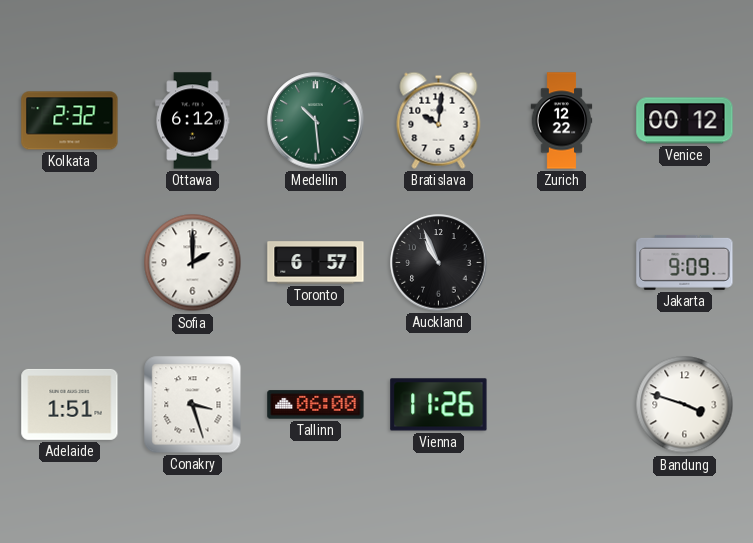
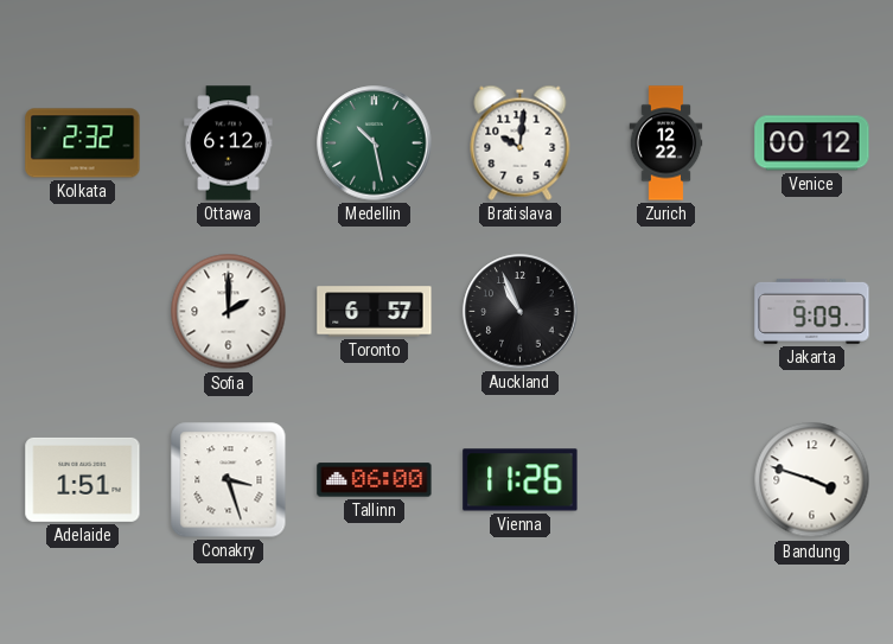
Medellin: 10:29 -> 10:28 (375, 144)
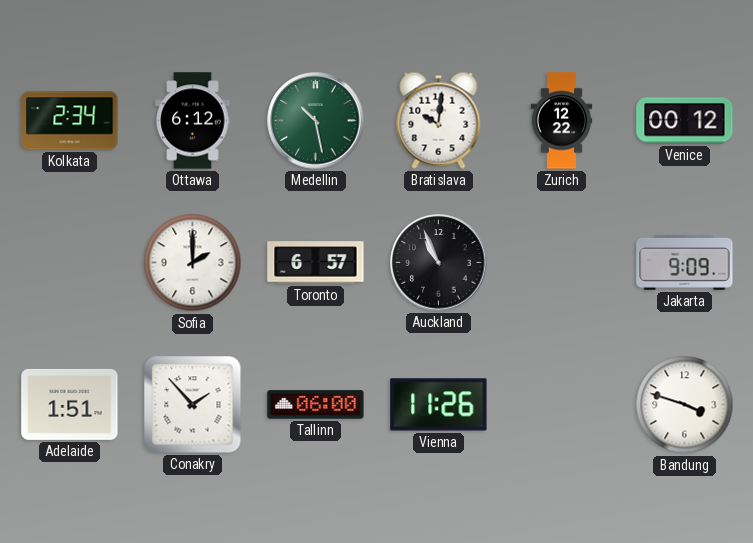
Kolkata: 2:32 -> 2:34 (70, 121)
Conakry: 3:27 -> 1:53 (193, 405)
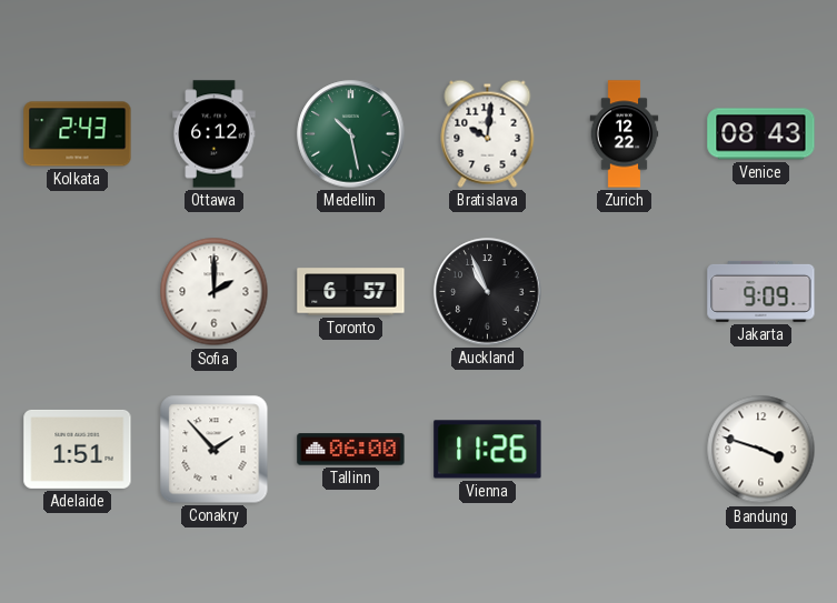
Kolkata: 2:34 -> 2:43 (78, 134)
Venice: 00:12 -> 08:43 (761, 134)
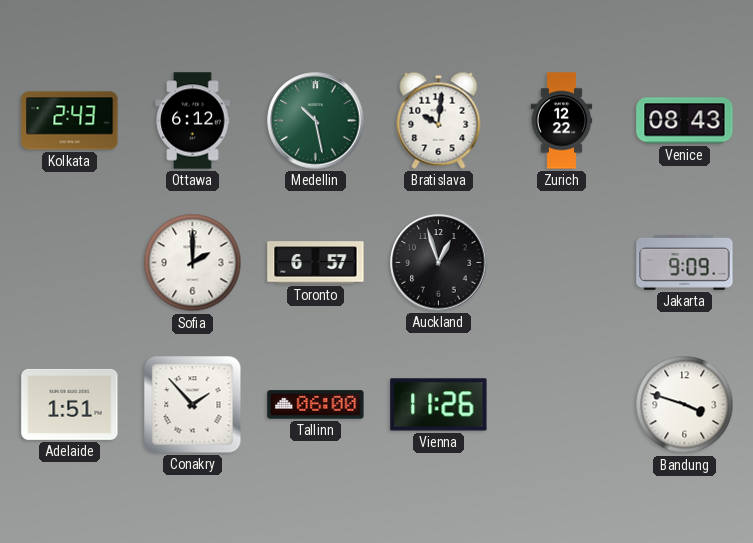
Auckland: 10:56 -> 12:57 (439, 263)
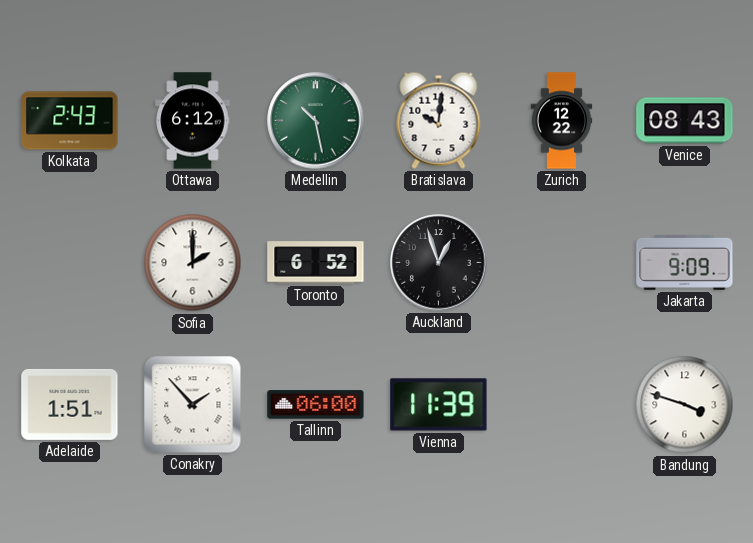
Toronto: 6:57 -> 6:52 (316, 263)
Vienna: 11:26 -> 11:39 (439, 405)
